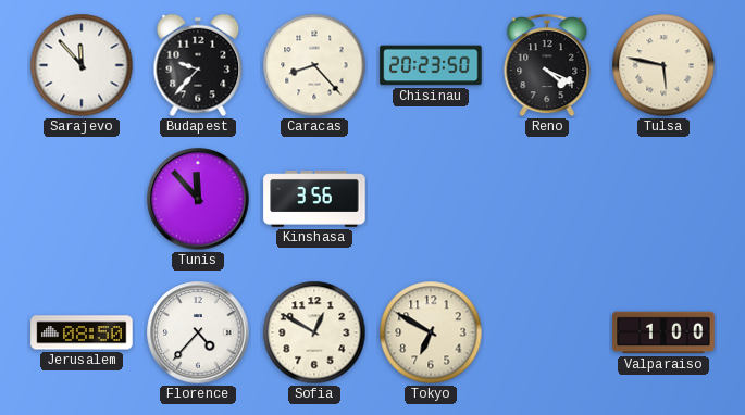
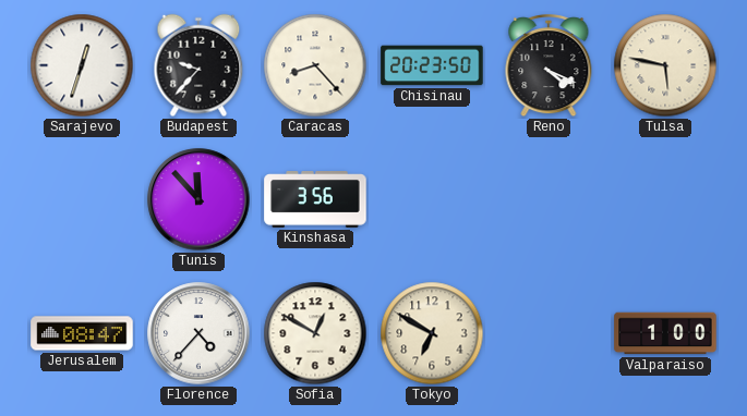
Sarajevo: 11:53 -> 12:33 (82, 65)
Jerusalem: 08:50 -> 08:47 (82, 333)
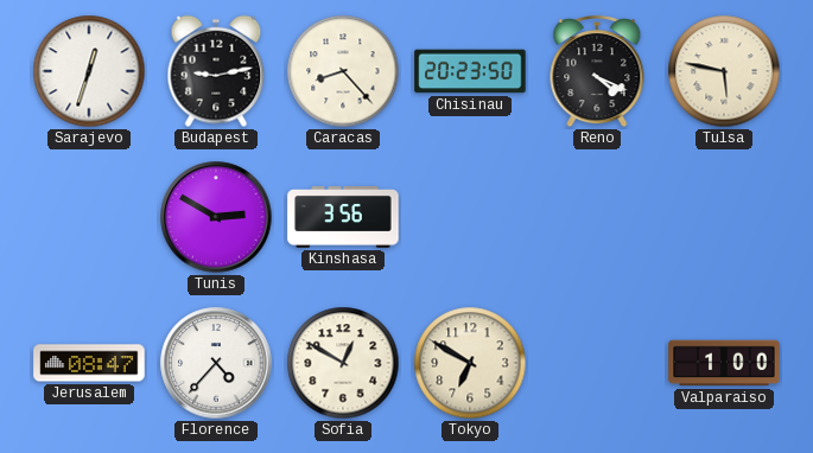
Budapest: 9:37 -> 9:13 (216, 71)
Tunis: 11:53 -> 2:50 (216, 217)
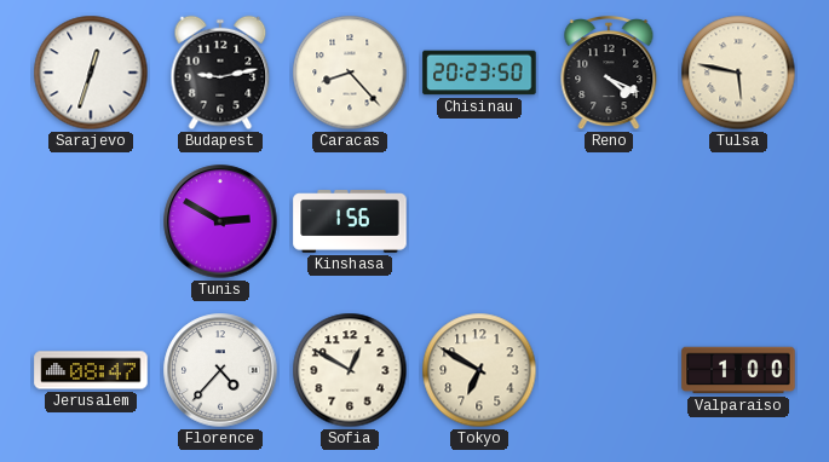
Kinshasa: 3:56 -> 1:56 (350, 223)
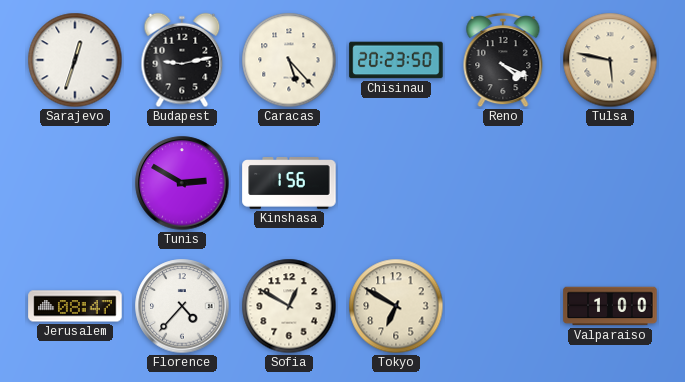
Caracas: 8:23 -> 5:23 (289, 60)
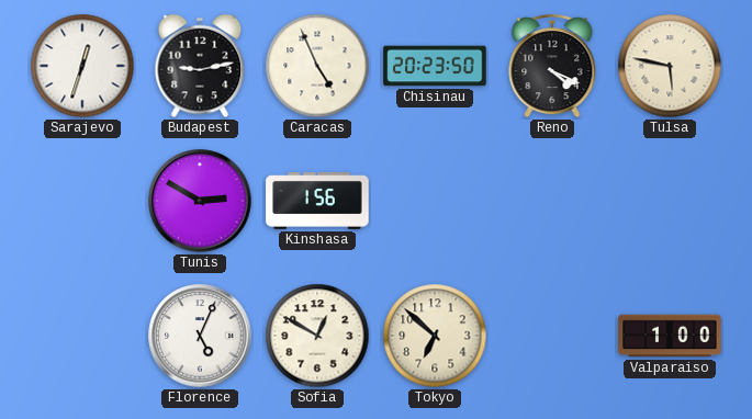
Caracas: 5:23 -> 4:56 (317, 66)
Jerusalem: 08:47 -> none (75, 306)
Florence: 4:37 -> 5:04 (200, 336)
Tokyo: 6:50 -> 6:52 (435, 336)
